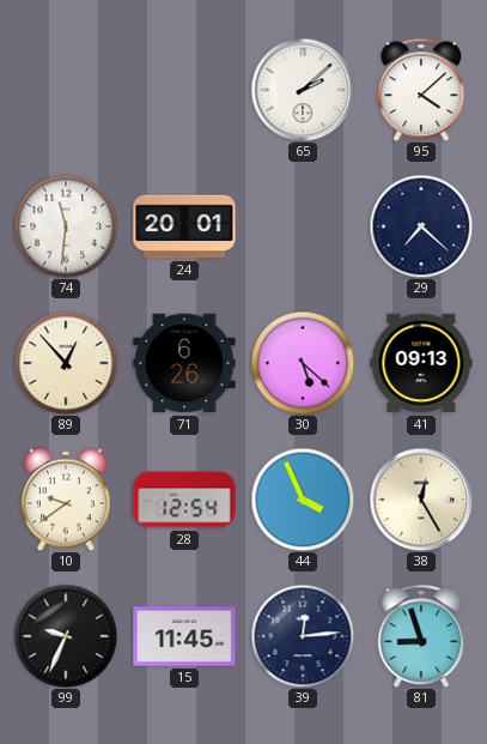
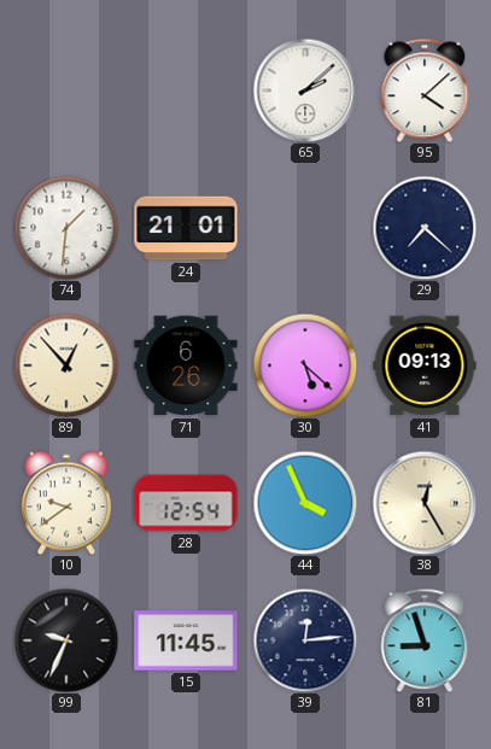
74: 11:31 -> 1:31 (66, 228)
24: 20:01 -> 21:01 (186, 228)
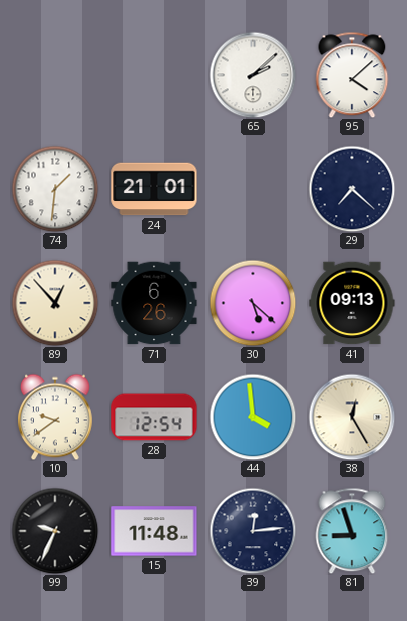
44: 3:56 -> 3:59 (253, 417)
15: 11:45 -> 11:48 (154, 531)
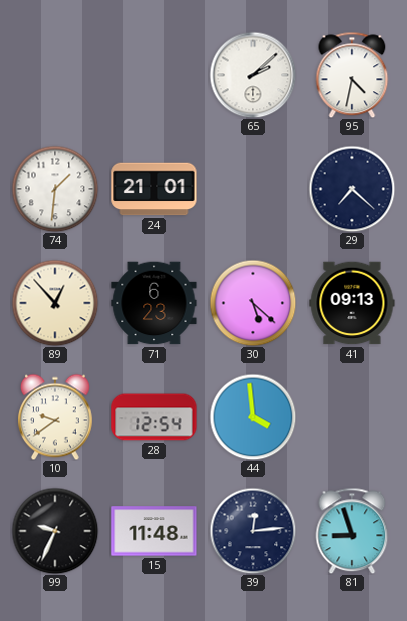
95: 4:08 -> 4:32 (352, 75)
71: 6:26 -> 6:23 (154, 303)
38: 12:25 -> none (352, 417)
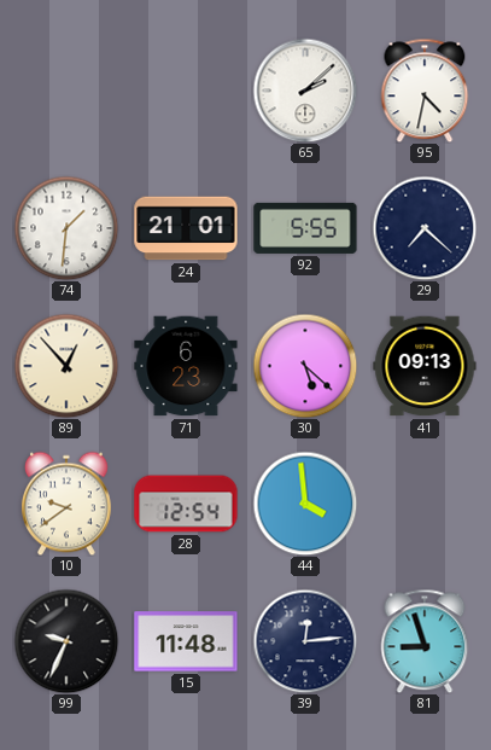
92: none -> 5:55 (305, 228)
